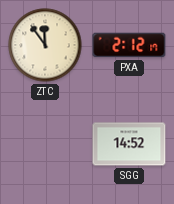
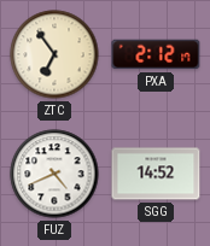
ZTC: 11:54 -> 6:54 (54, 54)
FUZ: none -> 4:41 (54, 174)
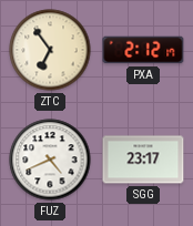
SGG: 14:52 -> 23:17 (143, 160)
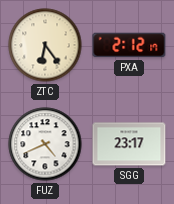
ZTC: 6:54 -> 6:24 (45, 45)
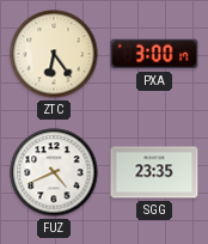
PXA: 2:12 -> 3:00 (154, 54)
SGG: 23:17 -> 23:35 (154, 172)
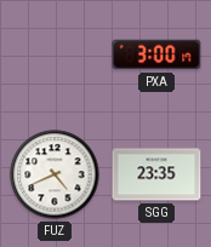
ZTC: 6:24 -> none (54, 54)
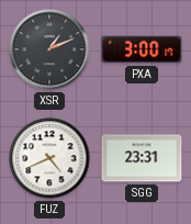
XSR: none -> 1:11 (49, 49)
SGG: 23:35 -> 23:31 (142, 158)
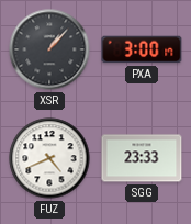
XSR: 1:11 -> 1:07 (49, 49)
SGG: 23:31 -> 23:33 (142, 158)
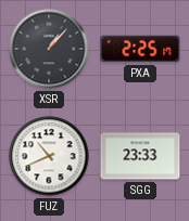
PXA: 3:00 -> 2:25 (140, 49)
FUZ: 4:41 -> 10:41 (49, 156)
